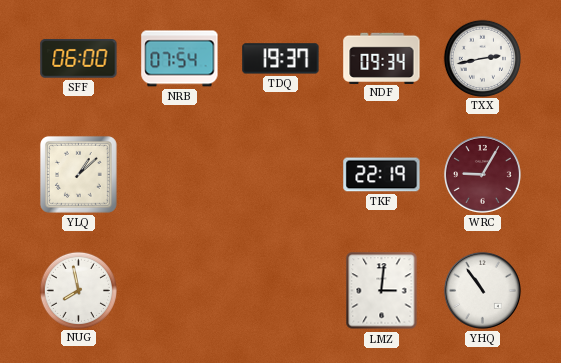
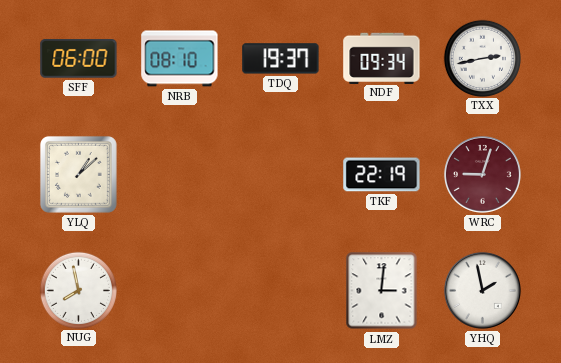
NRB: 07:54 -> 08:10 (180, 59)
WRC: 9:05 -> 9:03 (482, 174)
YHQ: 10:54 -> 1:58 (482, 290)
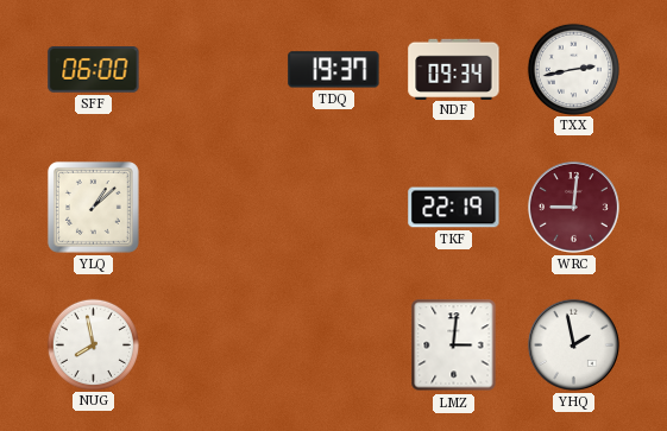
NRB: 08:10 -> none (180, 59)
WRC: 9:03 -> 9:01 (573, 207)
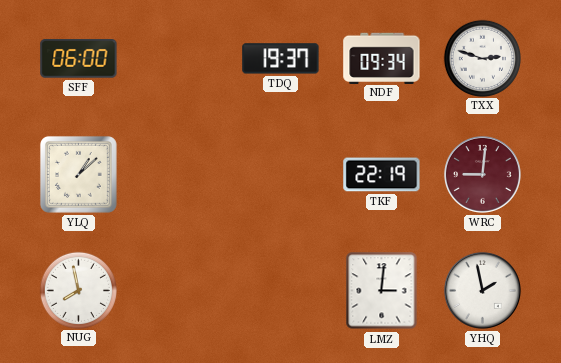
TXX: 2:43 -> 2:48 (482, 58)
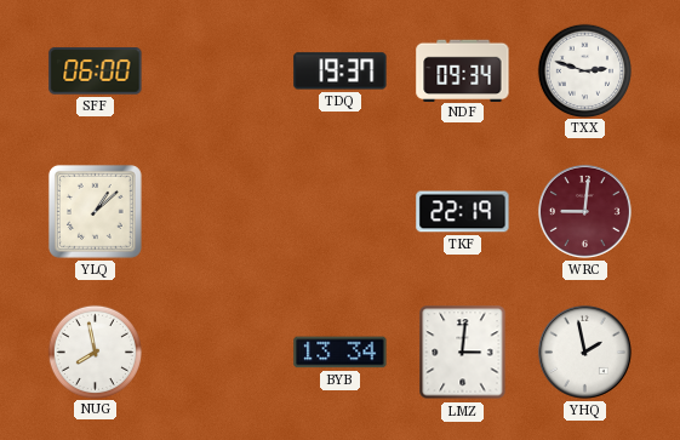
BYB: none -> 13:34 (341, 353)
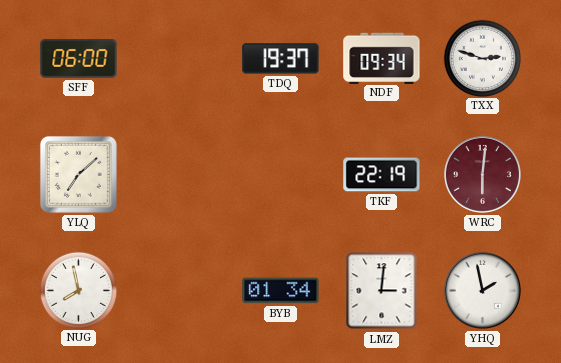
YLQ: 1:08 -> 7:08 (78, 174)
WRC: 9:01 -> 6:01 (482, 174)
BYB: 13:34 -> 01:34 (281, 291)
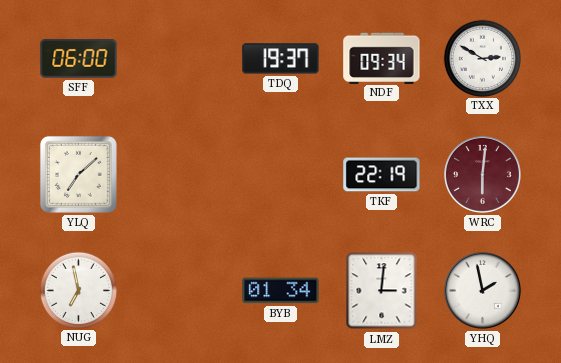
TXX: 2:48 -> 2:50 (482, 58)
NUG: 7:58 -> 6:58 (78, 290)
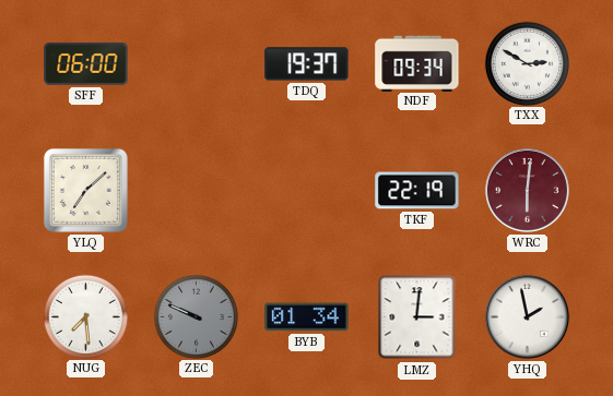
NUG: 6:58 -> 7:29 (85, 316)
ZEC: none -> 9:49 (196, 316)
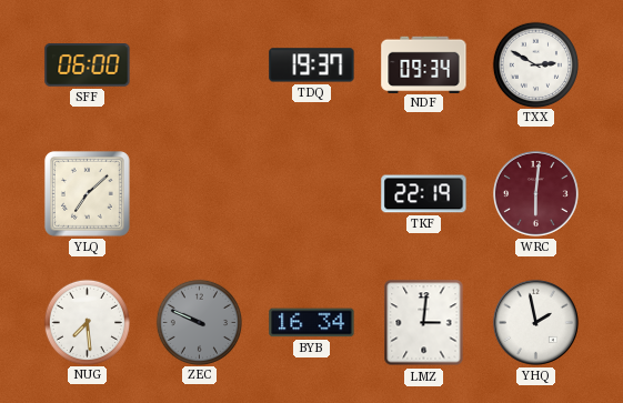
BYB: 01:34 -> 16:34 (312, 323)
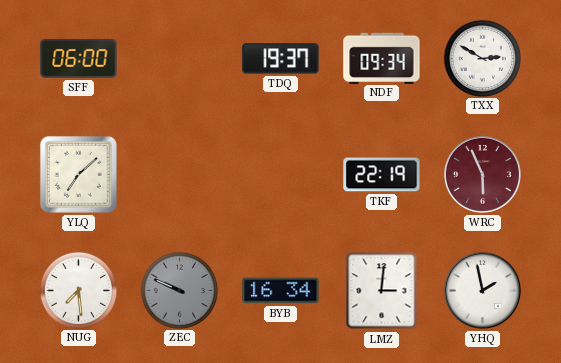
WRC: 6:01 -> 5:56 (482, 174)
